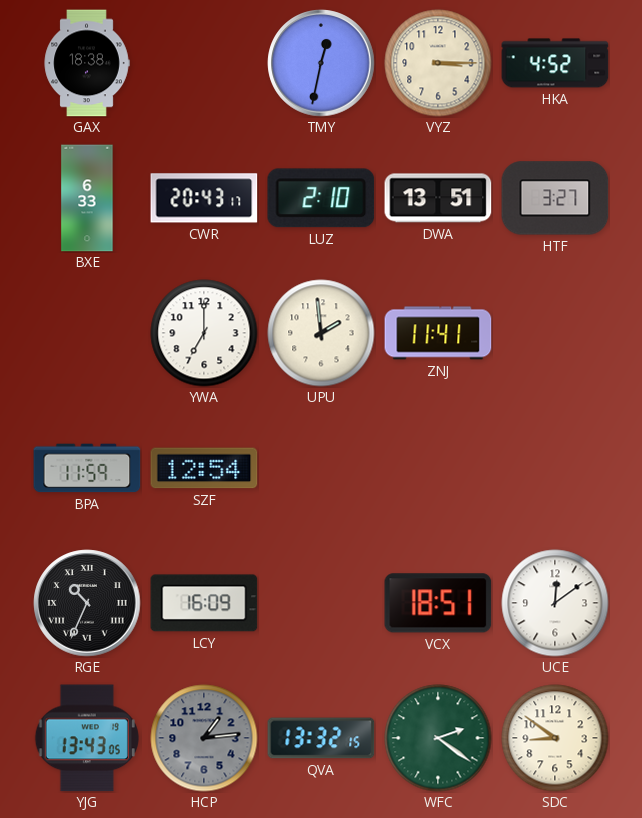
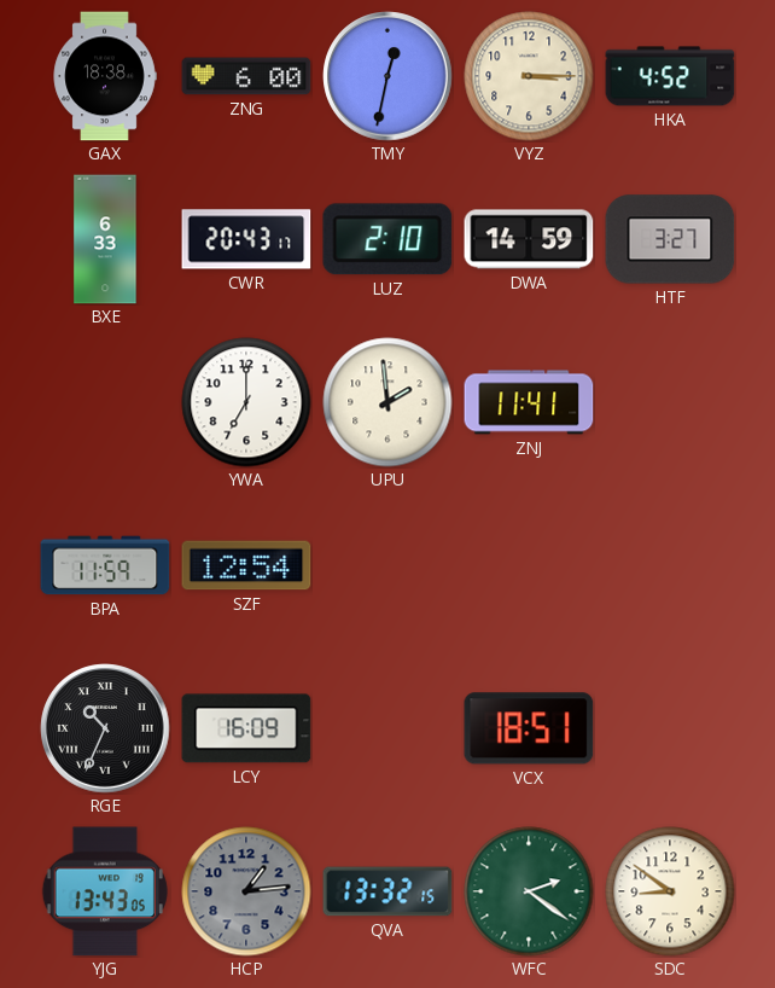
ZNG: none -> 6:00 (246, 76)
DWA: 13:51 -> 14:59 (529, 239)
UCE: 12:09 -> none (555, 603)
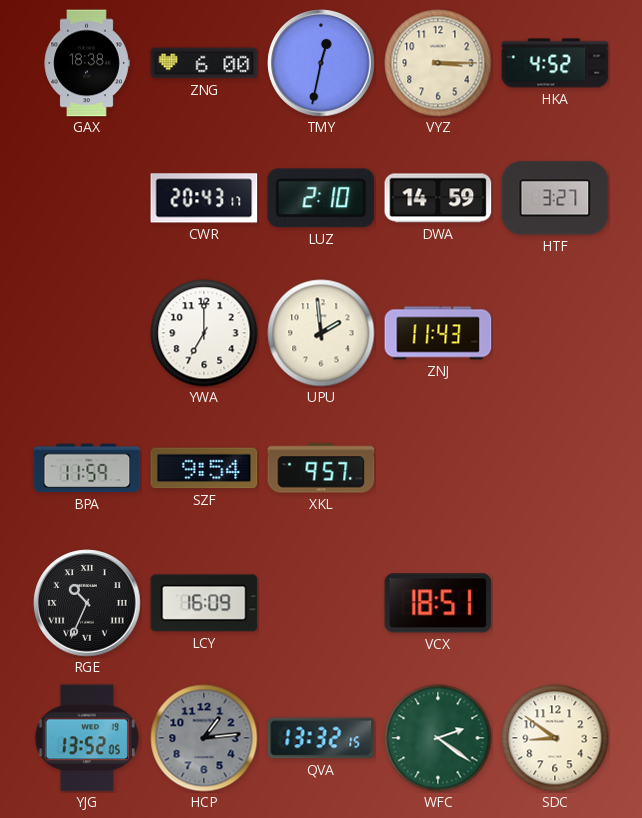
BXE: 6:33 -> none (105, 239)
ZNJ: 11:41 -> 11:43 (438, 333)
SZF: 12:54 -> 9:54 (204, 468)
XKL: none -> 9:57 (321, 468)
YJG: 13:43 -> 13:52 (87, 738)
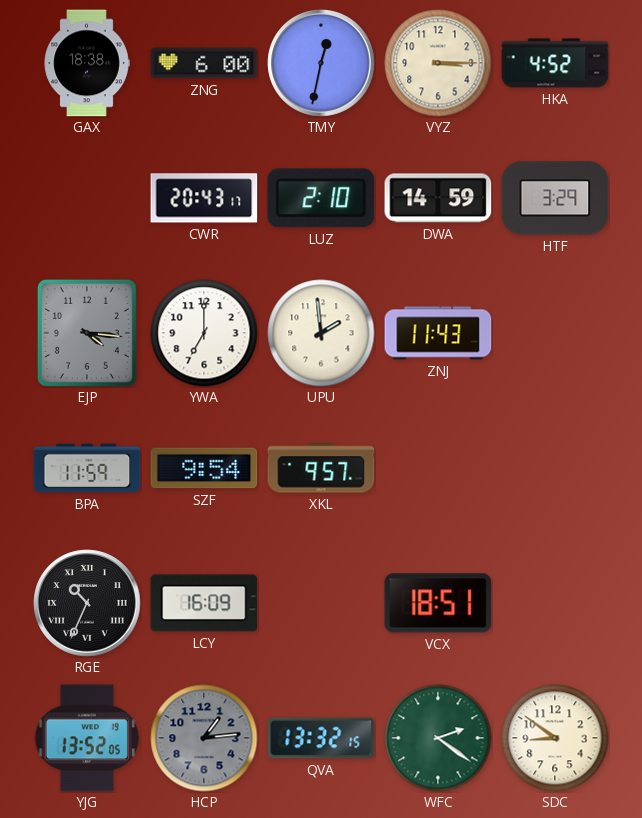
HTF: 3:27 -> 3:29 (555, 198)
EJP: none -> 4:16 (87, 333)
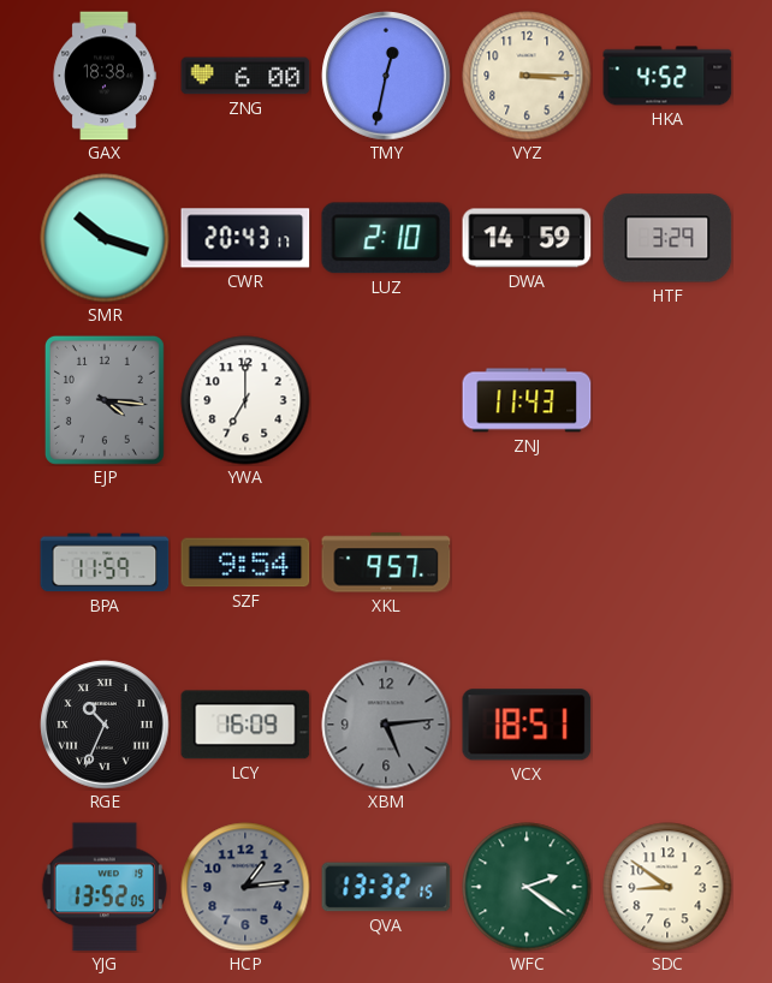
SMR: none -> 10:18 (105, 238)
UPU: 1:59 -> none (321, 333)
XBM: none -> 5:14 (386, 725)
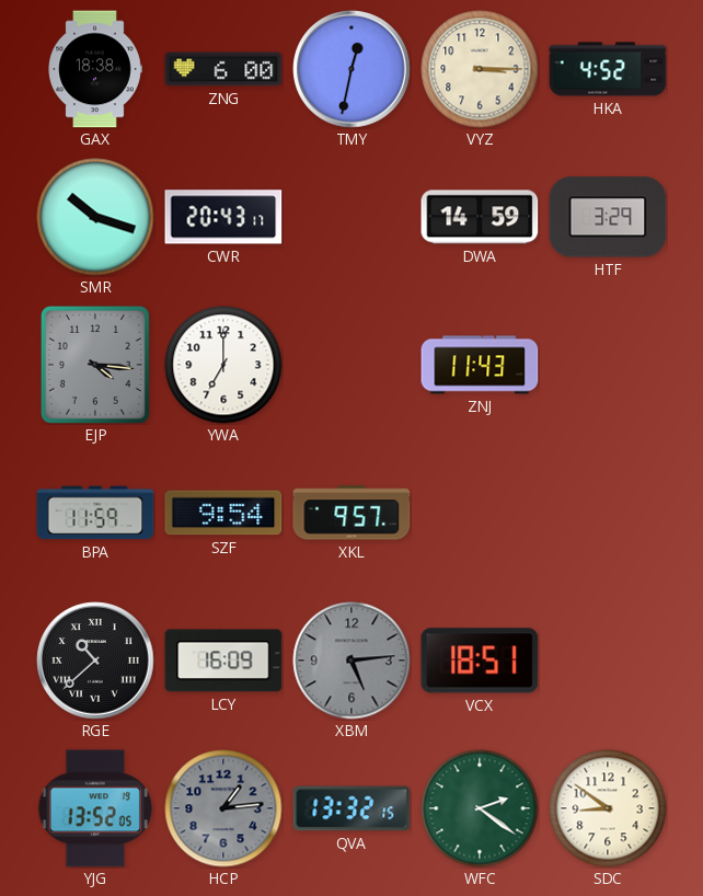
LUZ: 2:10 -> none (386, 238)
RGE: 10:34 -> 10:38 (95, 660)
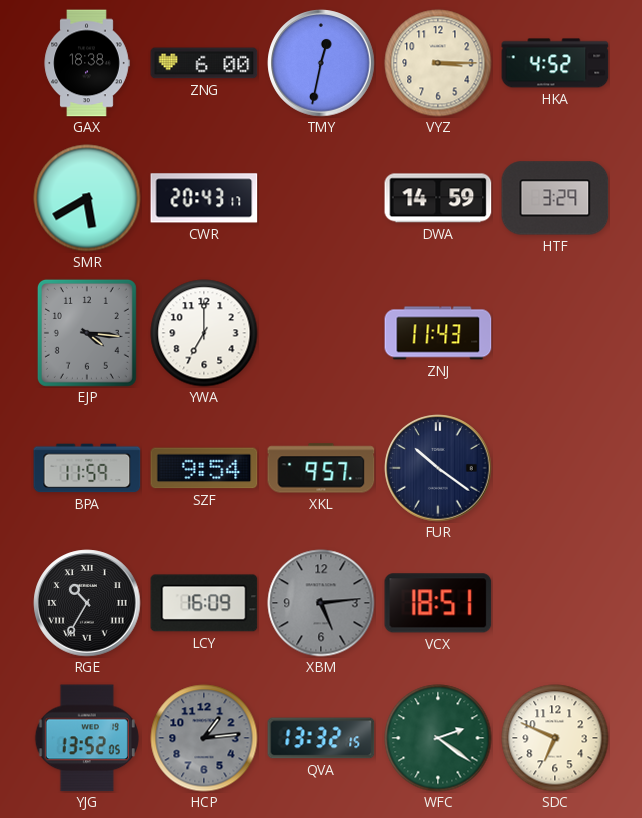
SMR: 10:18 -> 5:40 (87, 198)
FUR: none -> 10:21 (438, 468)
RGE: 10:38 -> 10:35 (87, 603)
SDC: 8:51 -> 6:49 (555, 738)
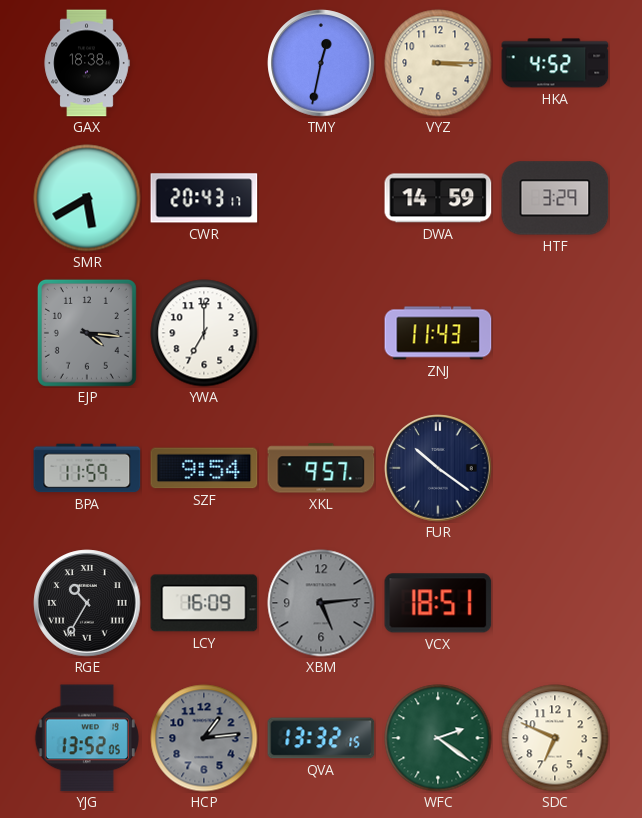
ZNG: 6:00 -> none (204, 63)
